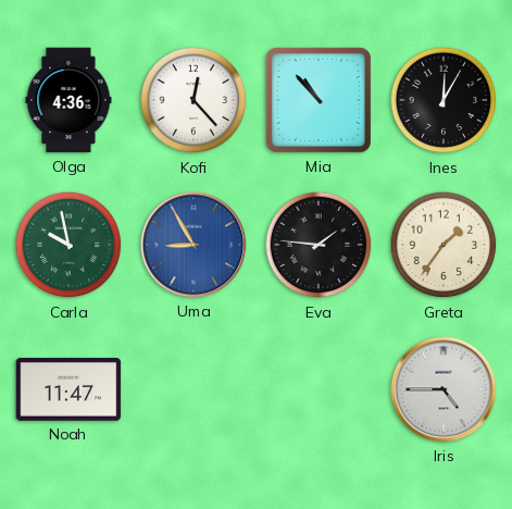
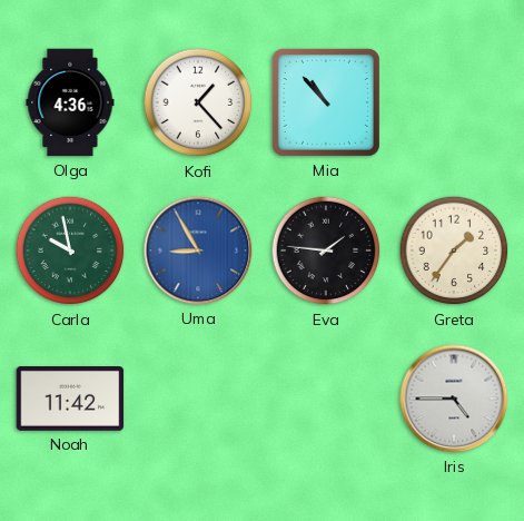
Kofi: 12:23 -> 1:23 (198, 102)
Ines: 12:05 -> none (444, 100)
Noah: 11:47 -> 11:42 (70, 400)
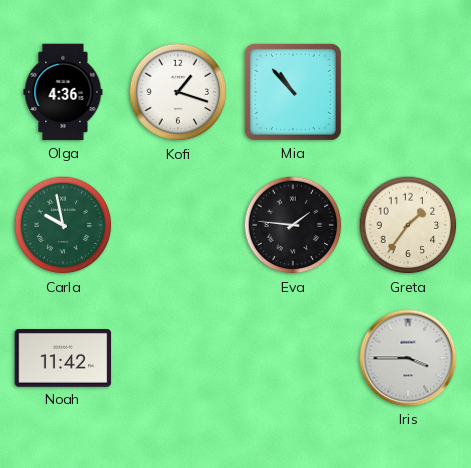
Kofi: 1:23 -> 1:18 (178, 92)
Uma: 8:55 -> none (198, 250)
Iris: 4:45 -> 3:45 (408, 358)
